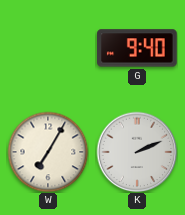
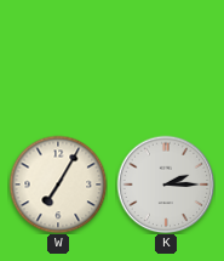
G: 9:40 -> none (137, 48)
K: 2:11 -> 2:15 (166, 185)
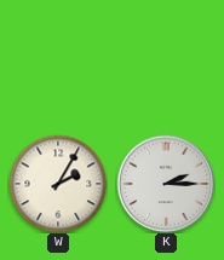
W: 7:05 -> 2:05 (58, 184)
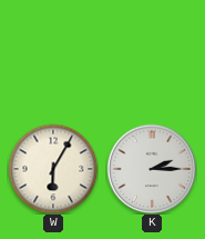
W: 2:05 -> 6:05 (53, 169)
